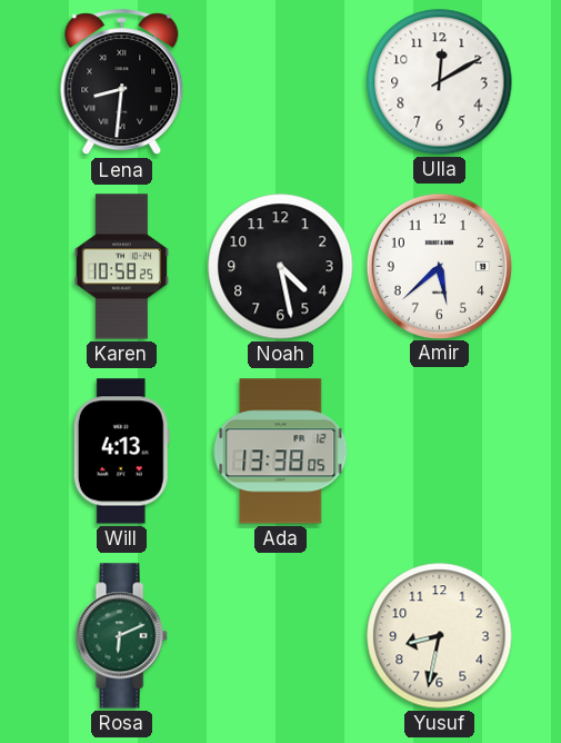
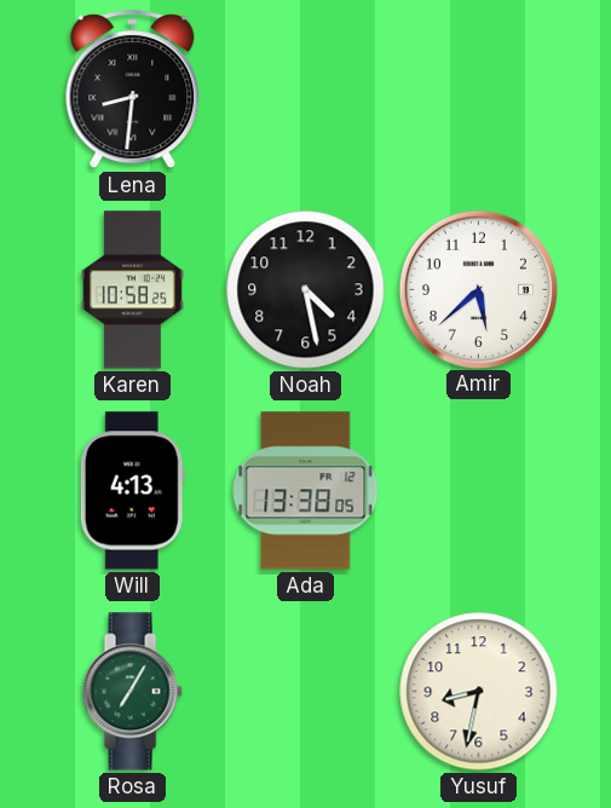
Ulla: 12:10 -> none (440, 82)
Rosa: 6:11 -> 7:05 (132, 692)
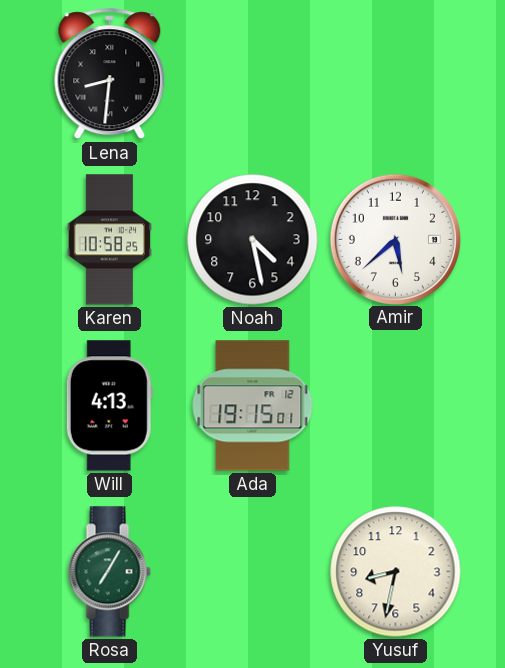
Ada: 13:38 -> 19:15 (253, 406)
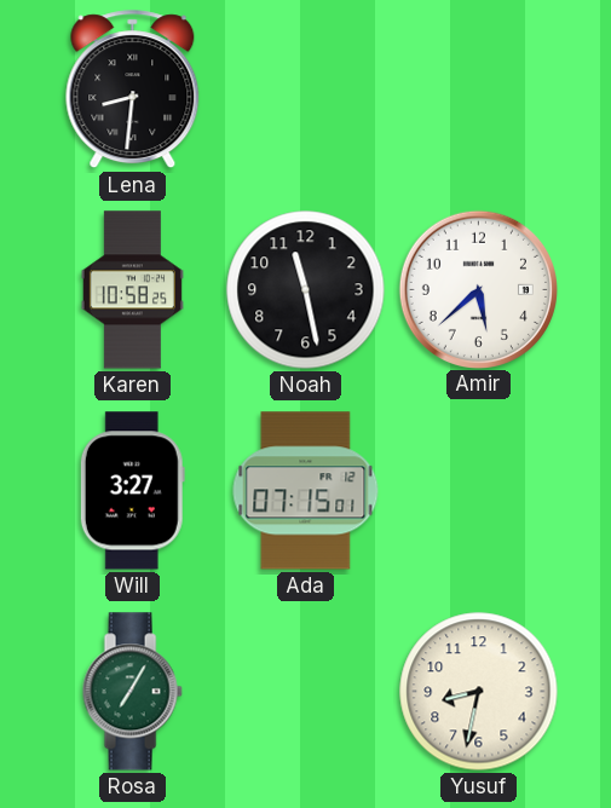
Noah: 4:28 -> 11:28 (306, 290)
Will: 4:13 -> 3:27 (132, 491)
Ada: 19:15 -> 07:15 (306, 491)
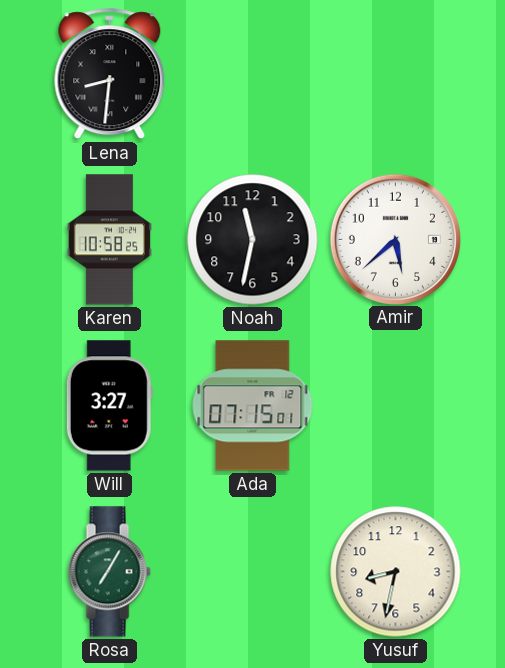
Noah: 11:28 -> 11:32 (253, 240)
